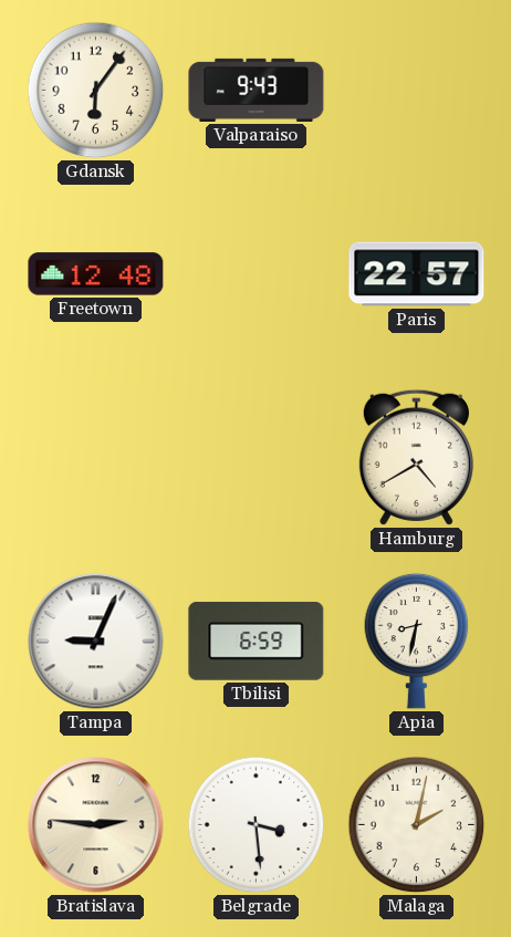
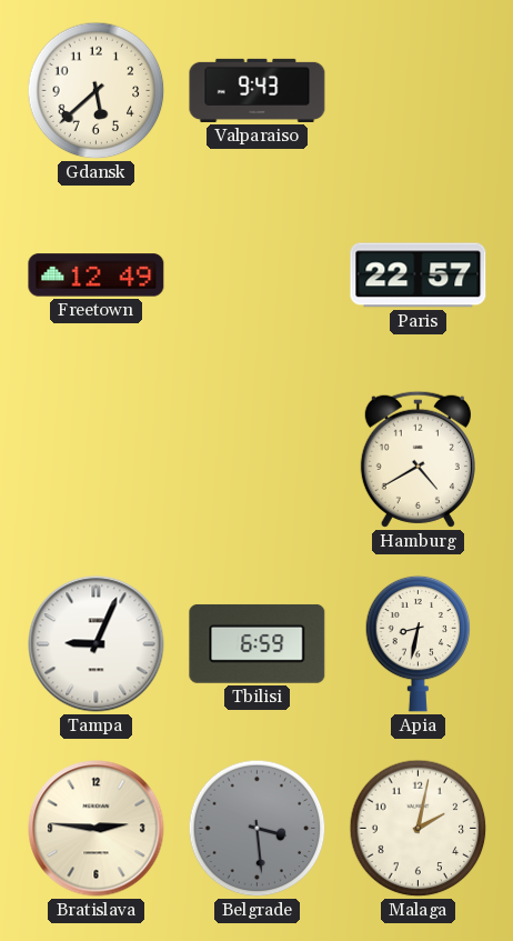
Gdansk: 6:06 -> 5:38 (97, 91)
Freetown: 12:48 -> 12:49 (97, 276)
Belgrade dial: white -> grey (258, 829)
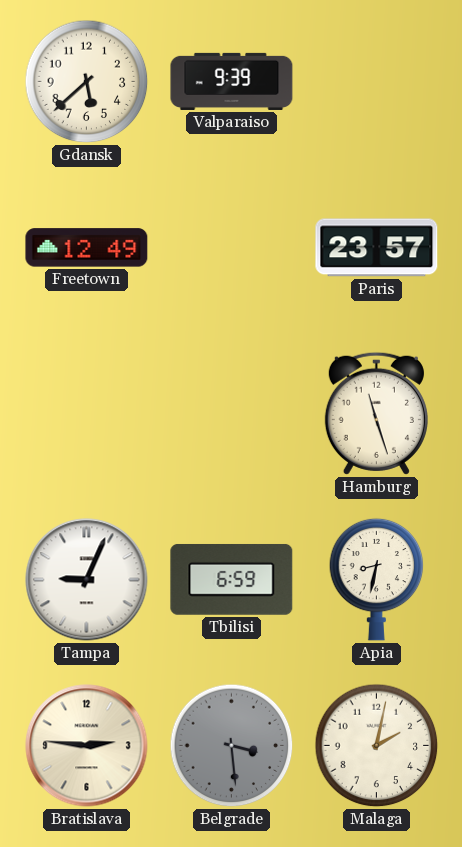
Valparaiso: 9:43 -> 9:39 (232, 81)
Paris: 22:57 -> 23:57 (377, 248)
Hamburg: 4:40 -> 11:27 (376, 413)
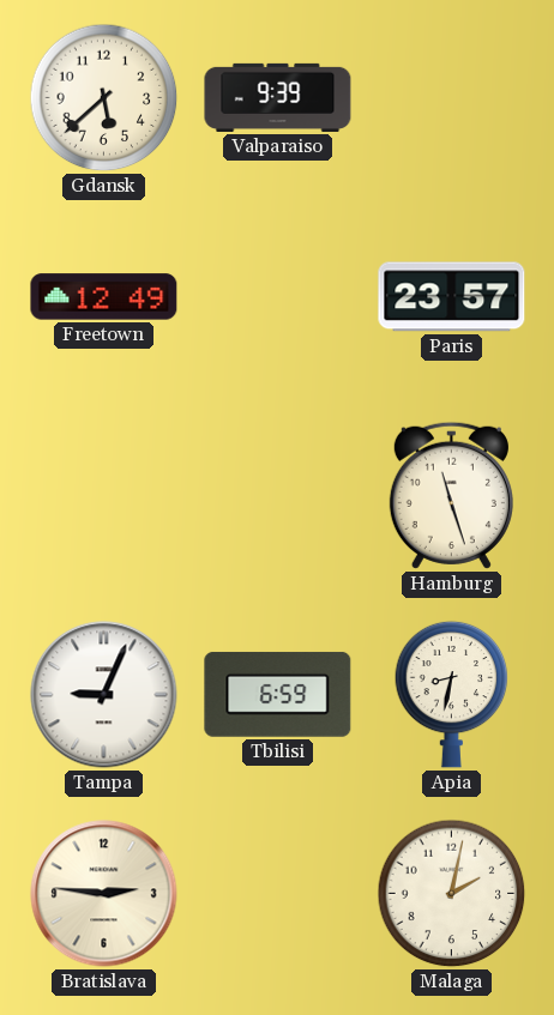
Belgrade: 3:29 -> none (232, 746)
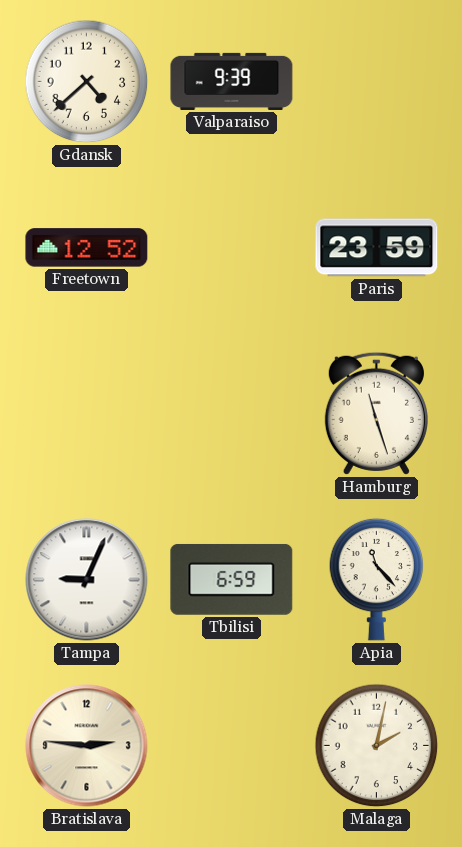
Gdansk: 5:38 -> 4:38 (87, 82)
Freetown: 12:49 -> 12:52 (87, 248)
Paris: 23:57 -> 23:59 (377, 248)
Apia: 8:32 -> 11:23 (377, 579)
